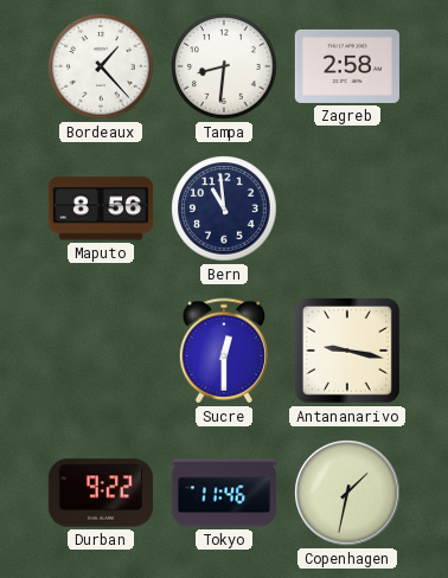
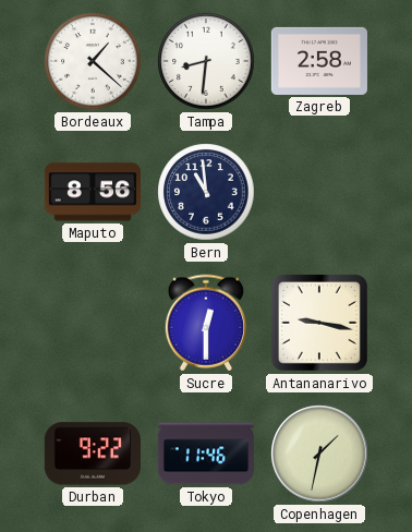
Bordeaux: 1:23 -> 1:22 (93, 61)
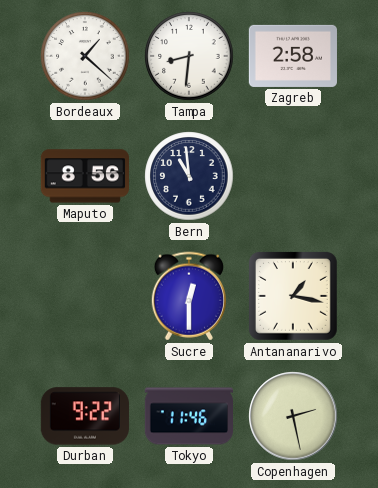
Antananarivo: 9:17 -> 1:17 (294, 297)
Copenhagen: 1:32 -> 2:28 (293, 416)
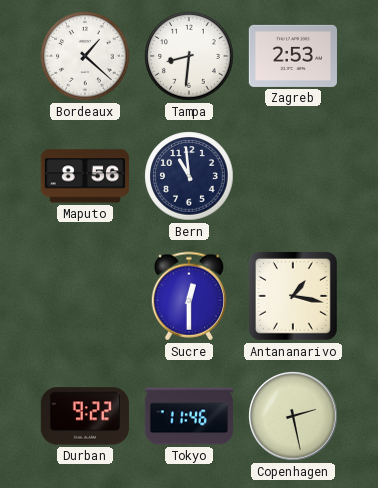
Zagreb: 2:58 -> 2:53 (292, 56)
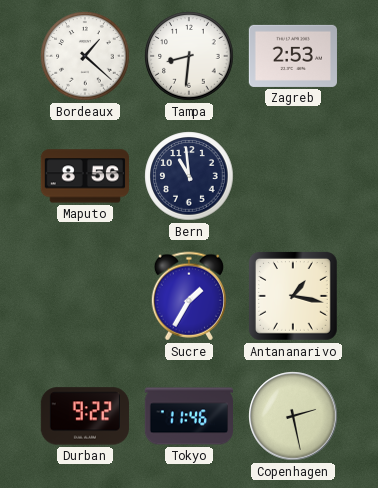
Sucre: 12:30 -> 1:35 (188, 296)
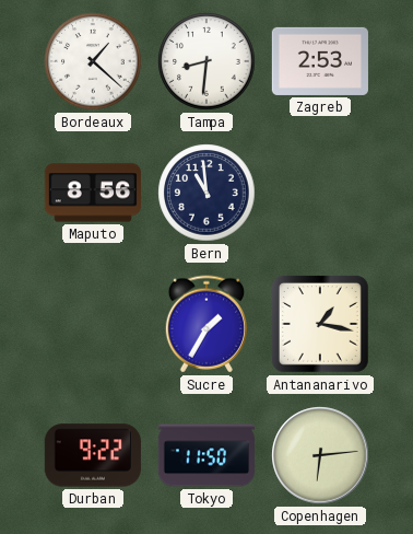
Tokyo: 11:46 -> 11:50 (205, 455)
Copenhagen: 2:28 -> 6:14 (320, 455)
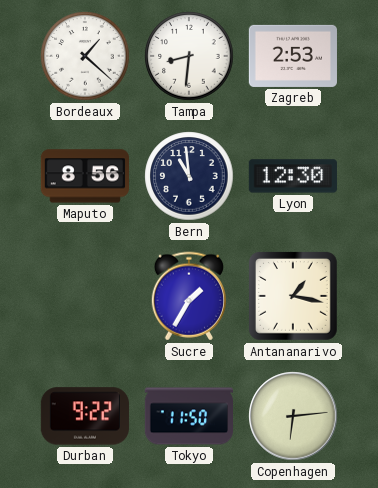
Lyon: none -> 12:30 (293, 176)
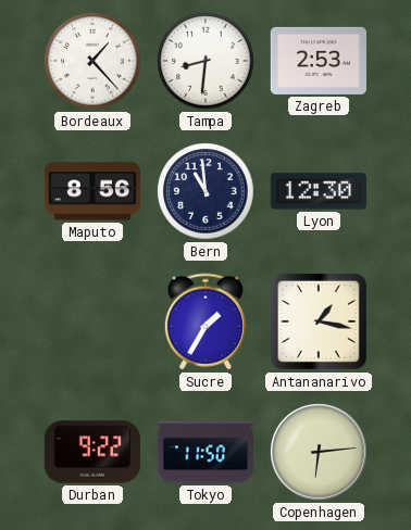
Bordeaux: 1:22 -> 1:23 (92, 61)
